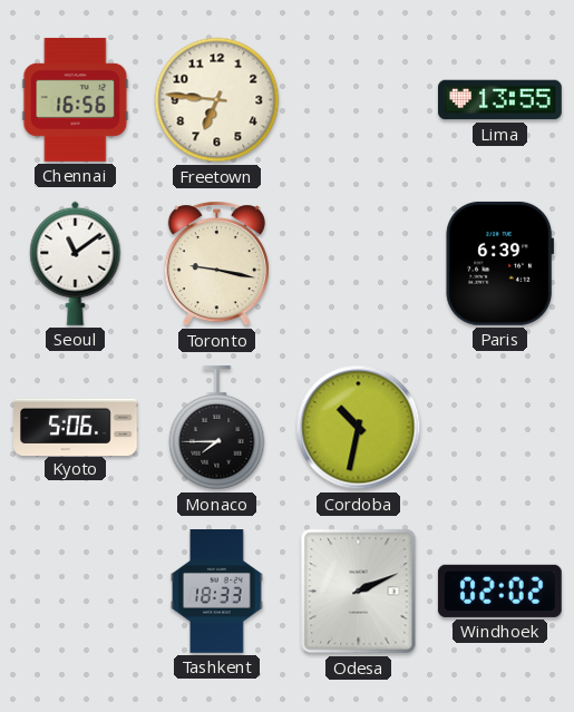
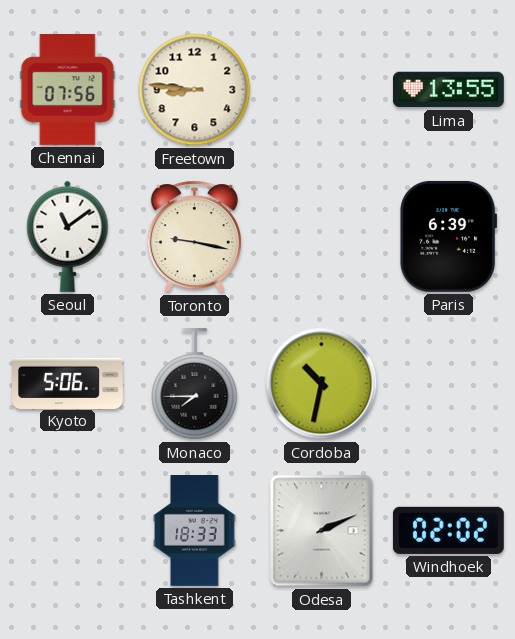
Chennai: 16:56 -> 07:56 (68, 89)
Freetown: 6:46 -> 8:46 (195, 90)
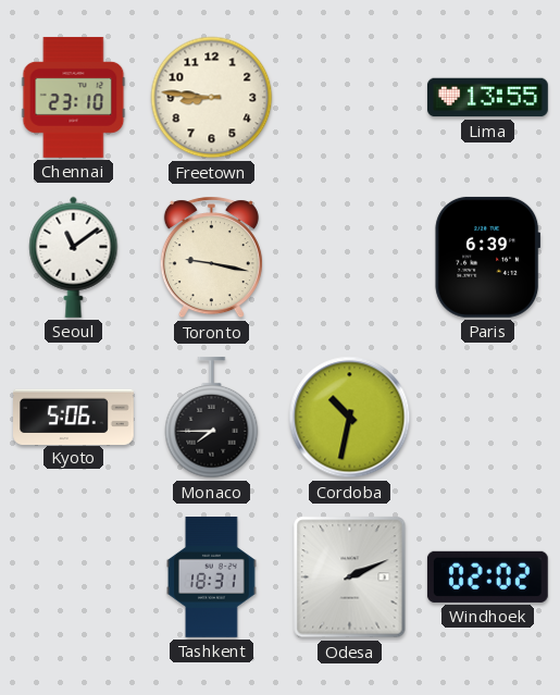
Chennai: 07:56 -> 23:10 (74, 97)
Tashkent: 18:33 -> 18:31 (212, 578)
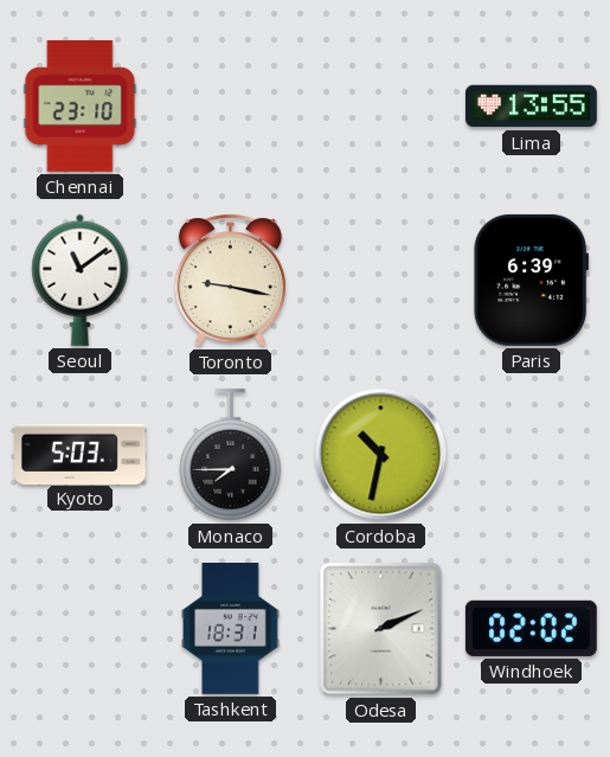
Freetown: 8:46 -> none (212, 98)
Kyoto: 5:06 -> 5:03 (81, 454)
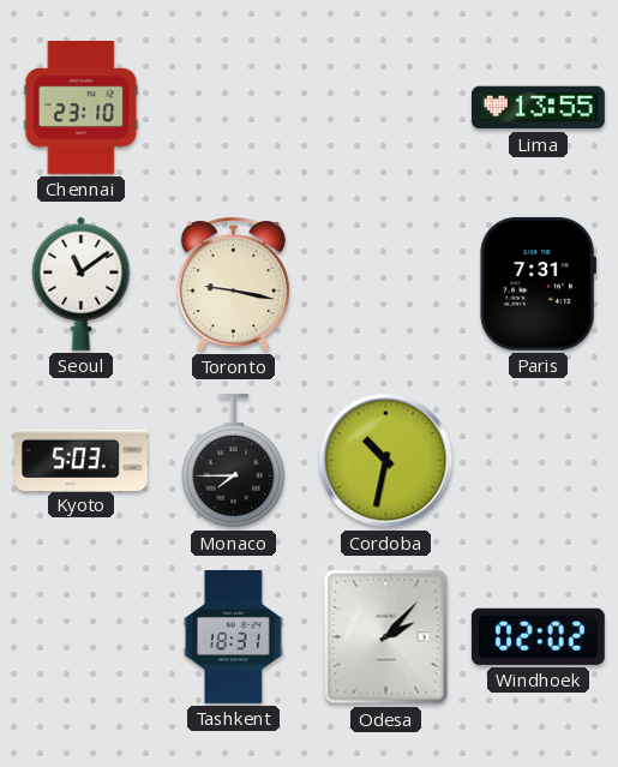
Paris: 6:39 -> 7:31 (539, 283)
Odesa: 2:11 -> 2:07 (386, 637)
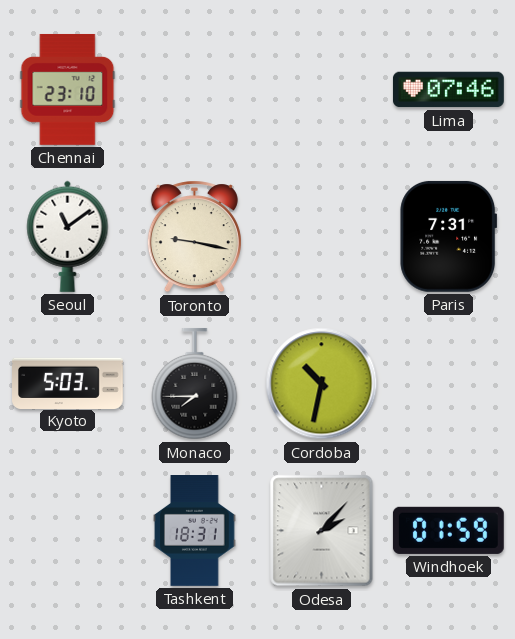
Lima: 13:55 -> 07:46 (448, 90)
Windhoek: 02:02 -> 01:59 (448, 530)
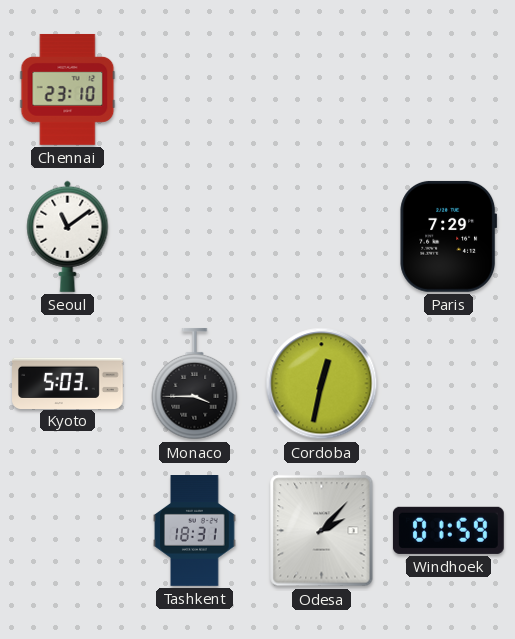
Lima: 07:46 -> none (448, 90)
Toronto: 9:17 -> none (194, 237)
Paris: 7:31 -> 7:29 (449, 236)
Monaco: 7:45 -> 3:45 (195, 384)
Cordoba: 10:32 -> 12:32 (322, 384)
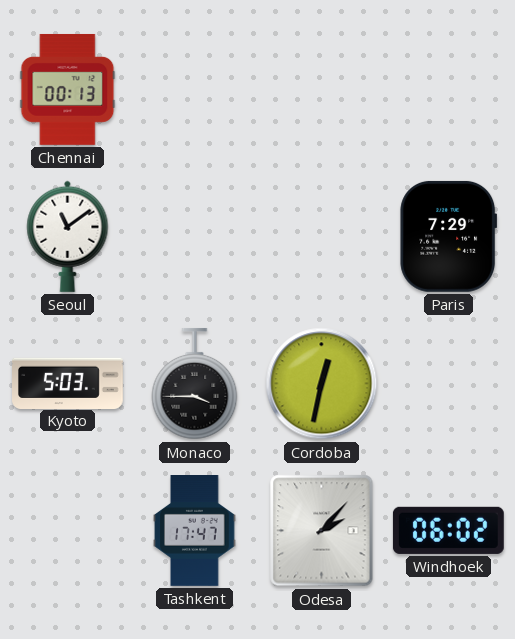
Chennai: 23:10 -> 00:13 (68, 89)
Tashkent: 18:31 -> 17:47 (195, 531)
Windhoek: 01:59 -> 06:02 (448, 530)
